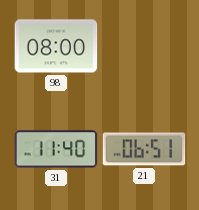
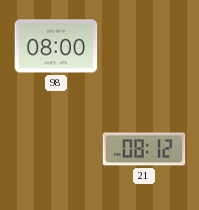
31: 11:40 -> none (56, 149)
21: 06:51 -> 08:12 (144, 149)
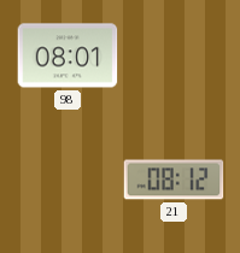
98: 08:00 -> 08:01 (68, 55)
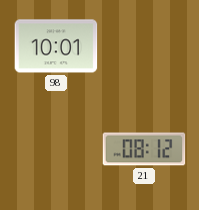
98: 08:01 -> 10:01 (56, 46)
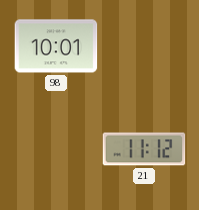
21: 08:12 -> 11:12 (144, 149)
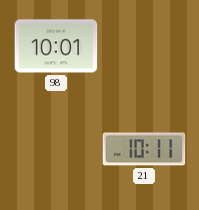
21: 11:12 -> 10:11 (144, 149)
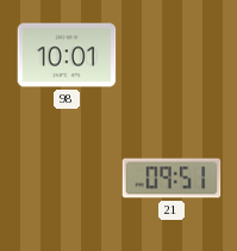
21: 10:11 -> 09:51 (171, 178)
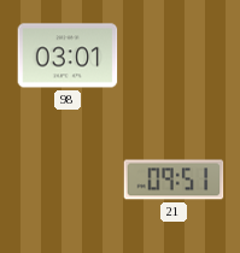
98: 10:01 -> 03:01 (68, 55)
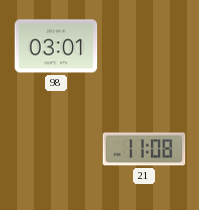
21: 09:51 -> 11:08 (144, 149)
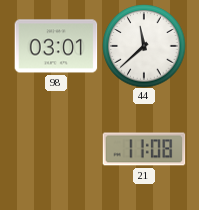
44: none -> 11:38 (144, 46)
